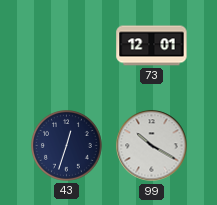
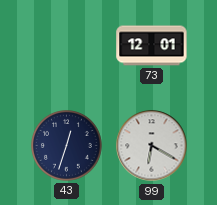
99: 10:20 -> 6:20 (152, 146)
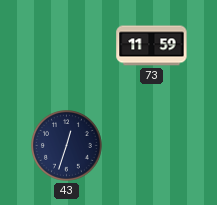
73: 12:01 -> 11:59 (152, 46)
99: 6:20 -> none (152, 146)
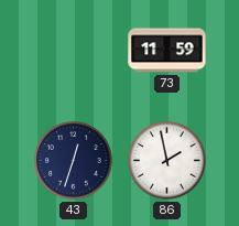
86: none -> 1:58 (167, 161)
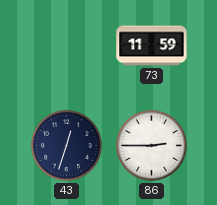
86: 1:58 -> 2:45 (152, 146)
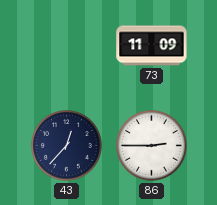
73: 11:59 -> 11:09 (152, 46)
43: 12:33 -> 12:37 (67, 146)
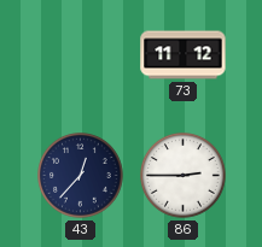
73: 11:09 -> 11:12 (184, 55)
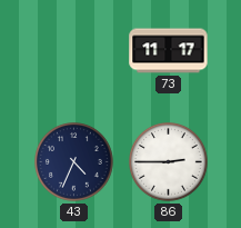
73: 11:12 -> 11:17 (169, 51)
43: 12:37 -> 4:34 (74, 162)
